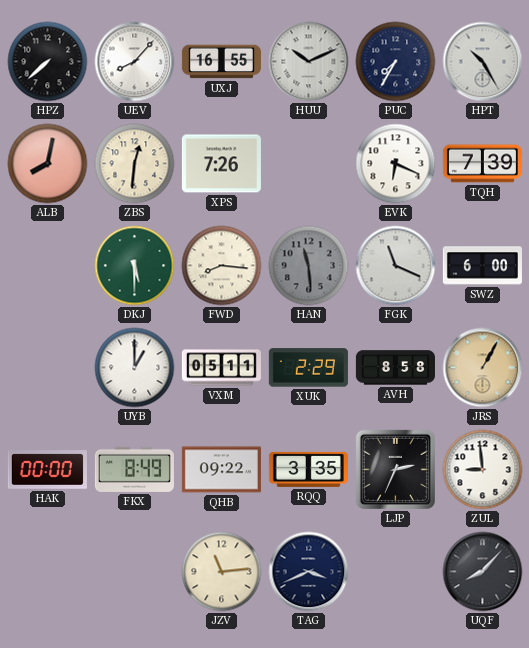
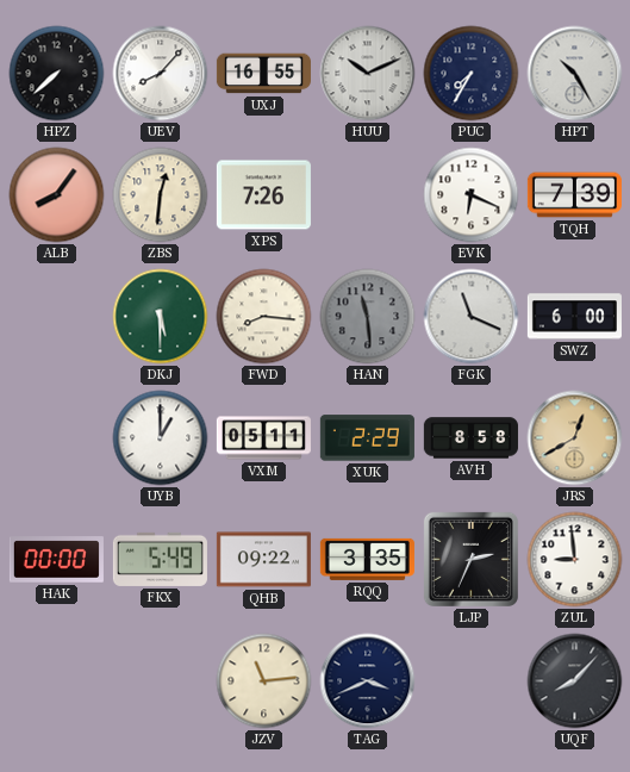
ALB: 8:02 -> 8:06 (57, 195)
JRS: 1:05 -> 12:40 (575, 438)
FKX: 8:49 -> 5:49 (160, 559)
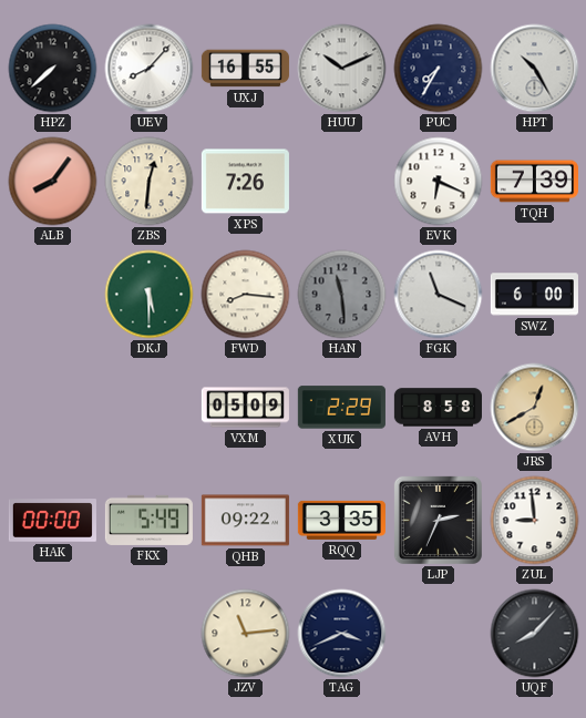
UYB: 1:00 -> none (161, 438)
VXM: 05:11 -> 05:09 (245, 408)
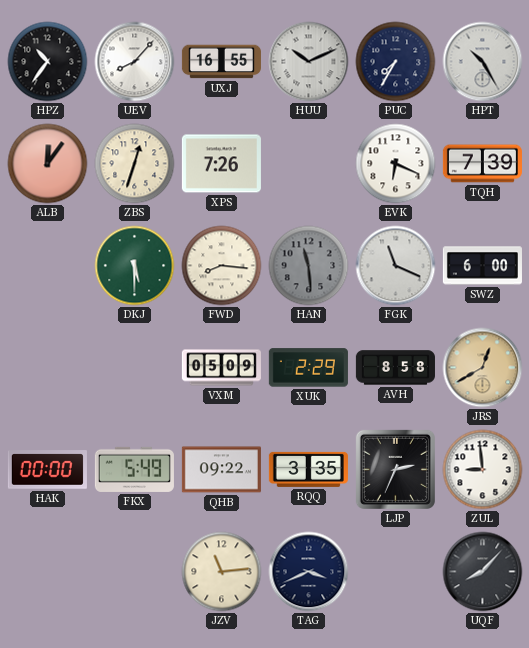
HPZ: 7:38 -> 10:36 (48, 62)
ALB: 8:06 -> 12:06 (48, 164)
ZBS: 12:31 -> 12:33 (135, 164)
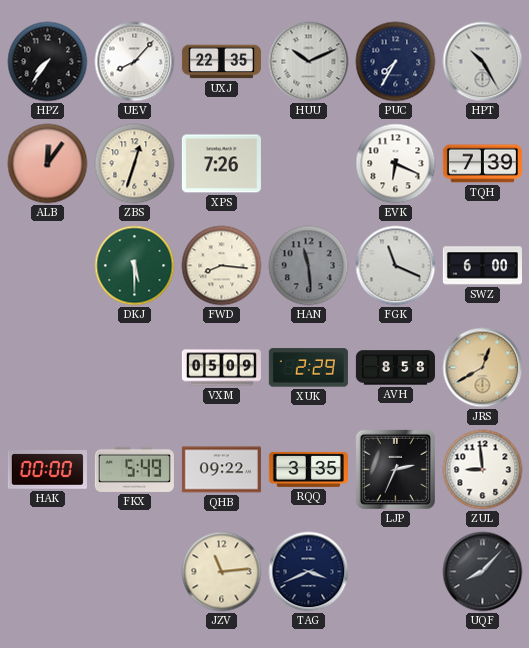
HPZ: 10:36 -> 7:36 (48, 62)
UXJ: 16:55 -> 22:35 (221, 62)
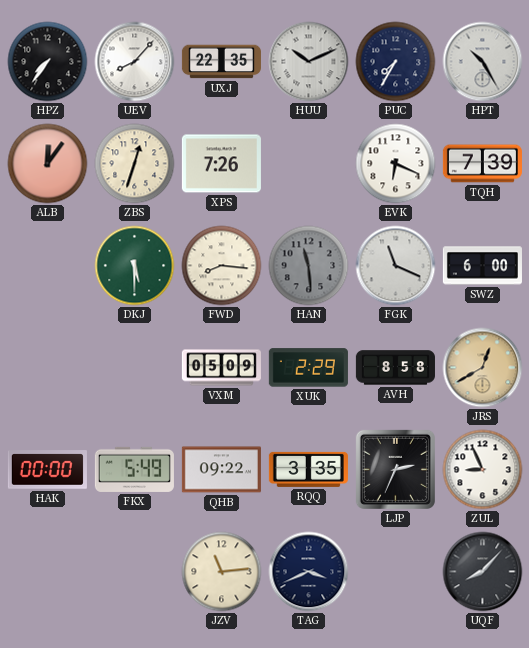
ZUL: 8:59 -> 8:56 (483, 470)
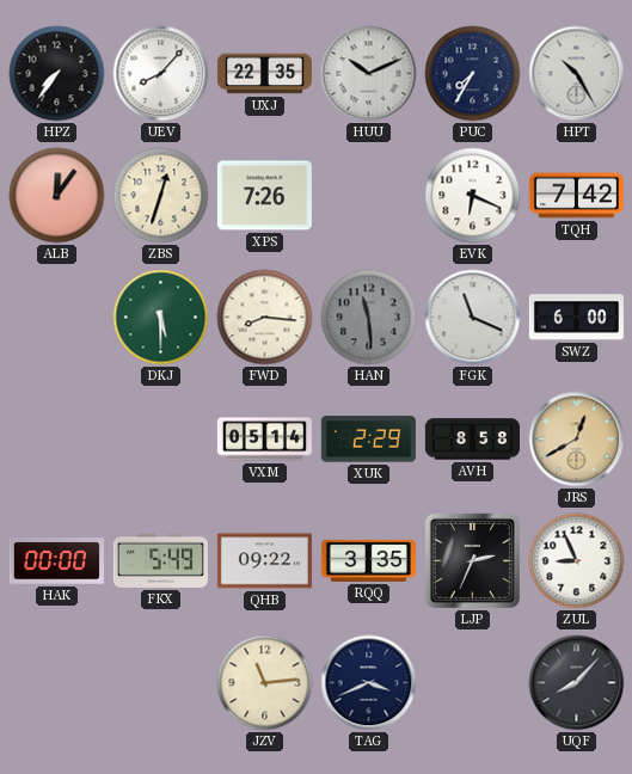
TQH: 7:39 -> 7:42 (576, 196)
VXM: 05:09 -> 05:14 (264, 440)
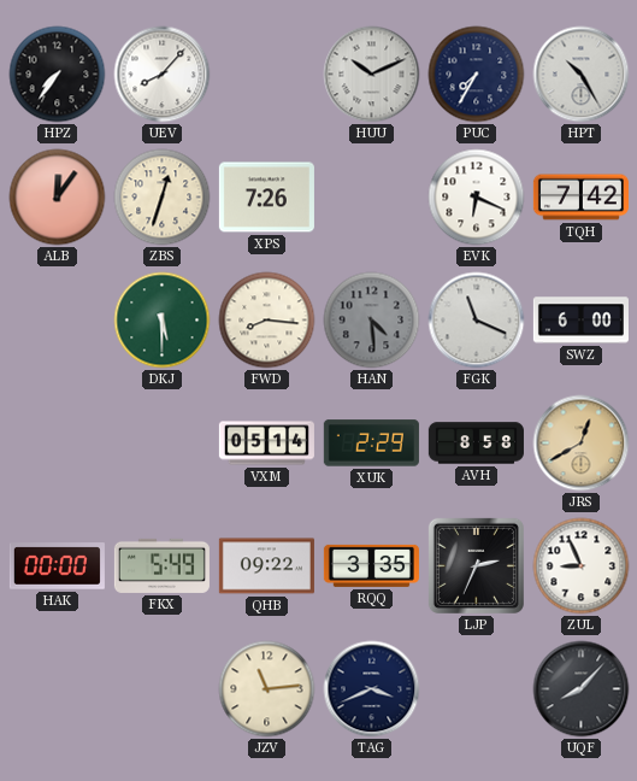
UXJ: 22:35 -> none (264, 74)
HAN: 11:29 -> 4:29 (372, 321)
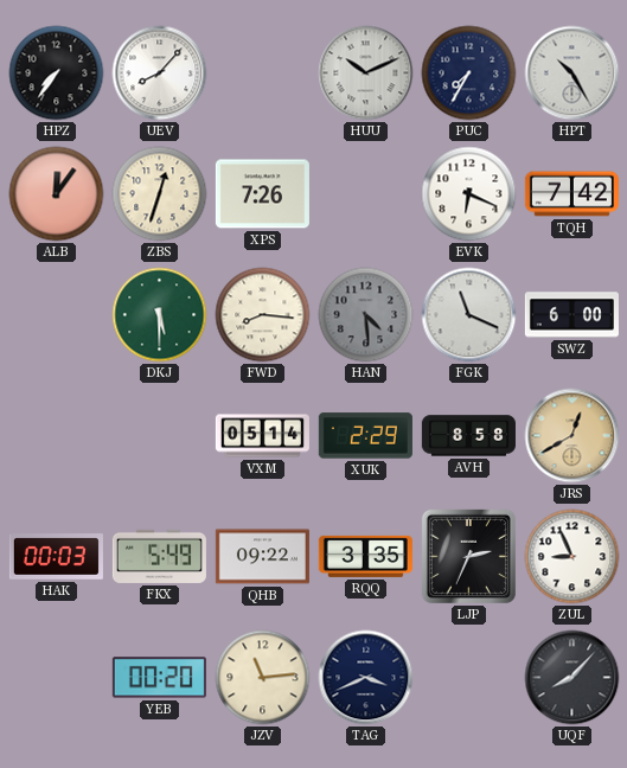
HAK: 00:00 -> 00:03 (56, 557)
YEB: none -> 00:20 (159, 678)
